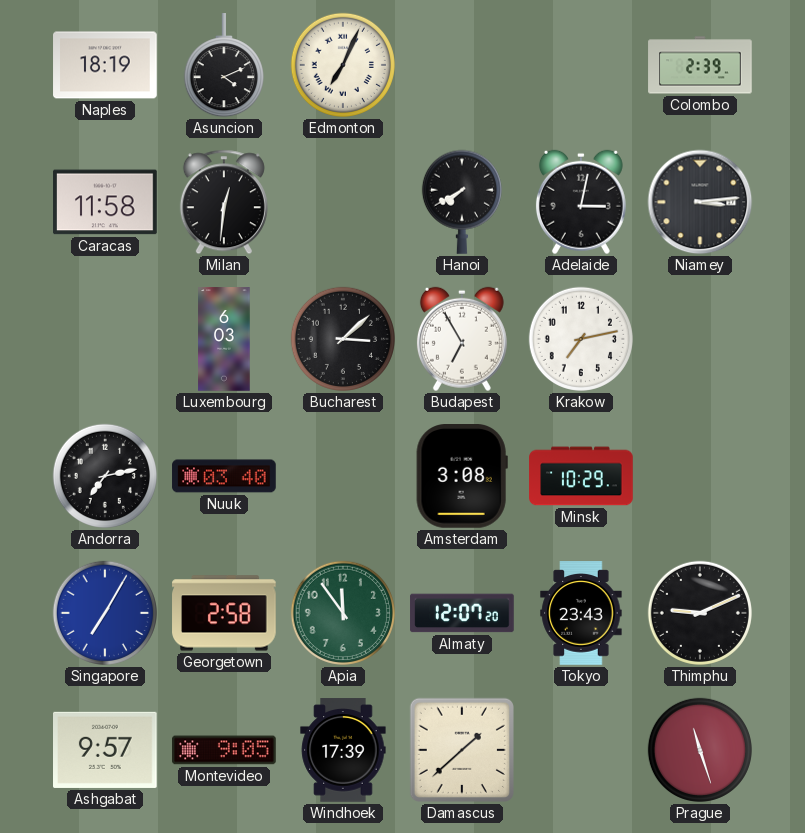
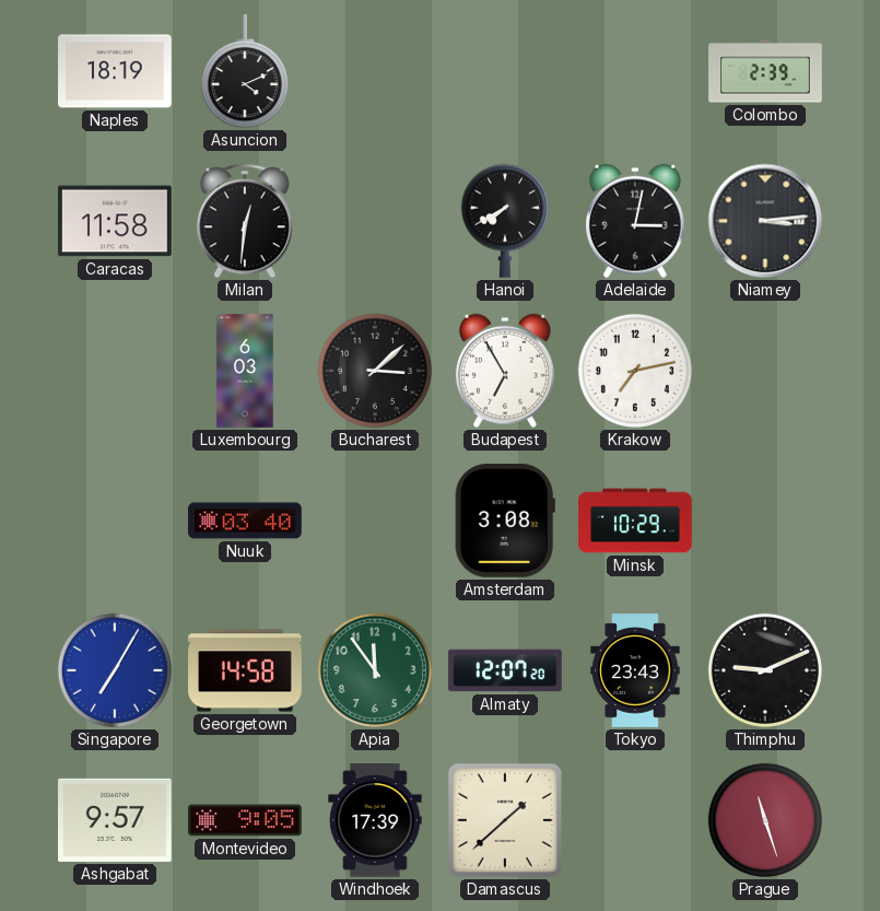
Edmonton: 7:04 -> none (343, 65)
Andorra: 7:13 -> none (105, 476)
Georgetown: 2:58 -> 14:58 (245, 670)
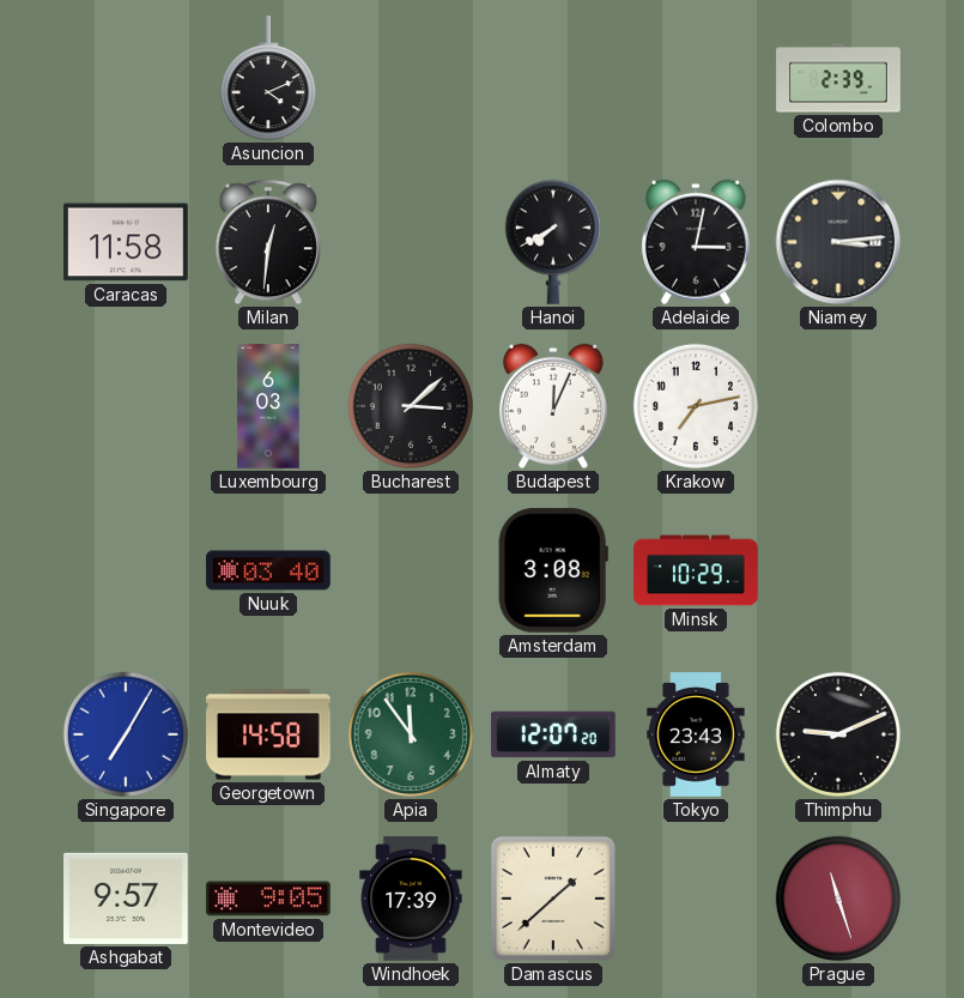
Naples: 18:19 -> none (115, 71)
Budapest: 6:55 -> 12:04 (553, 406)
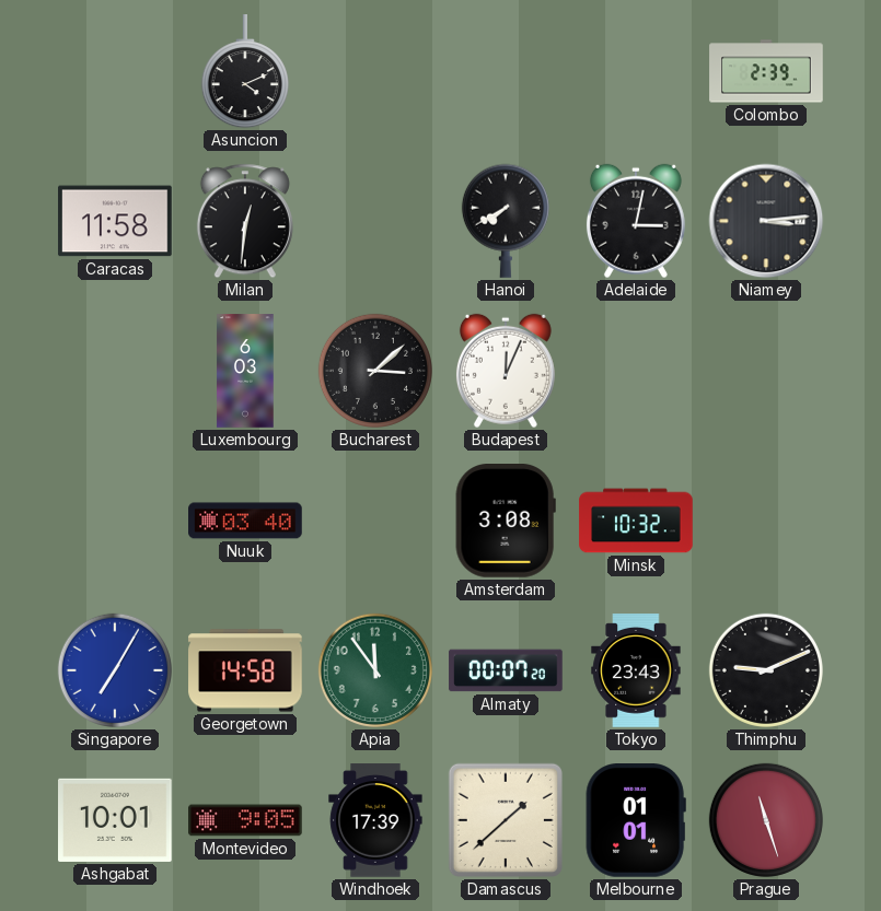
Krakow: 7:13 -> none (696, 406)
Minsk: 10:29 -> 10:32 (636, 521)
Almaty: 12:07 -> 00:07 (506, 670)
Ashgabat: 9:57 -> 10:01 (116, 820)
Melbourne: none -> 01:01 (636, 821)
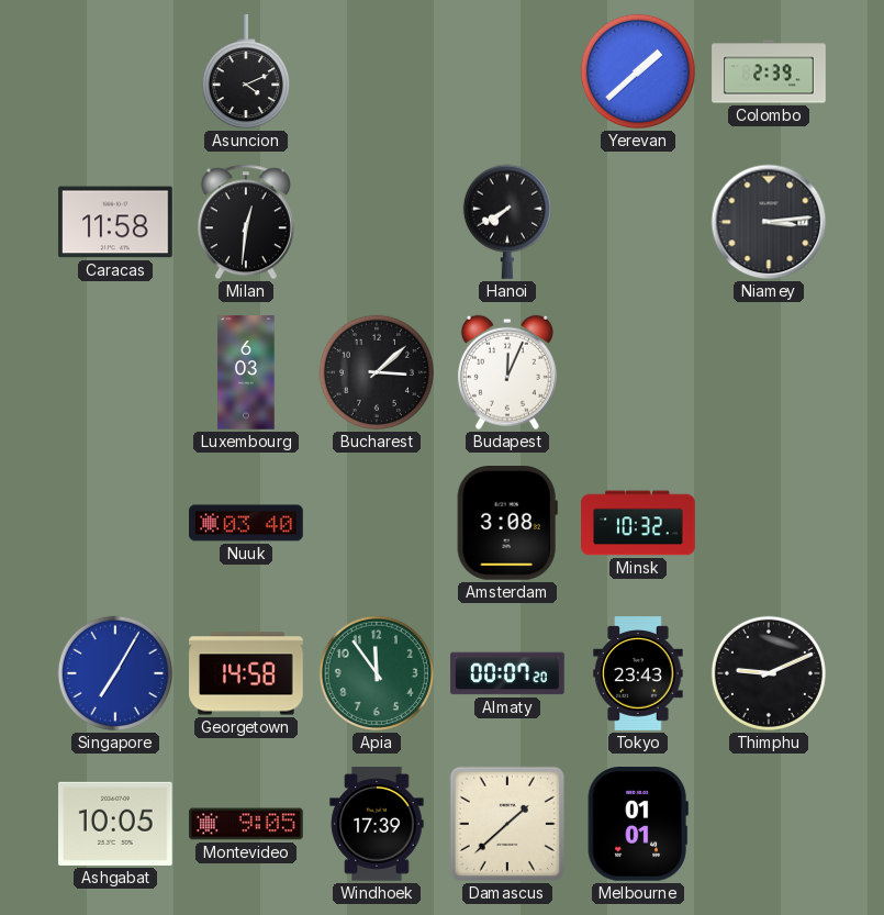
Yerevan: none -> 1:38 (638, 71)
Adelaide: 3:02 -> none (636, 221)
Ashgabat: 10:01 -> 10:05 (116, 824)
Prague: 11:27 -> none (766, 820)
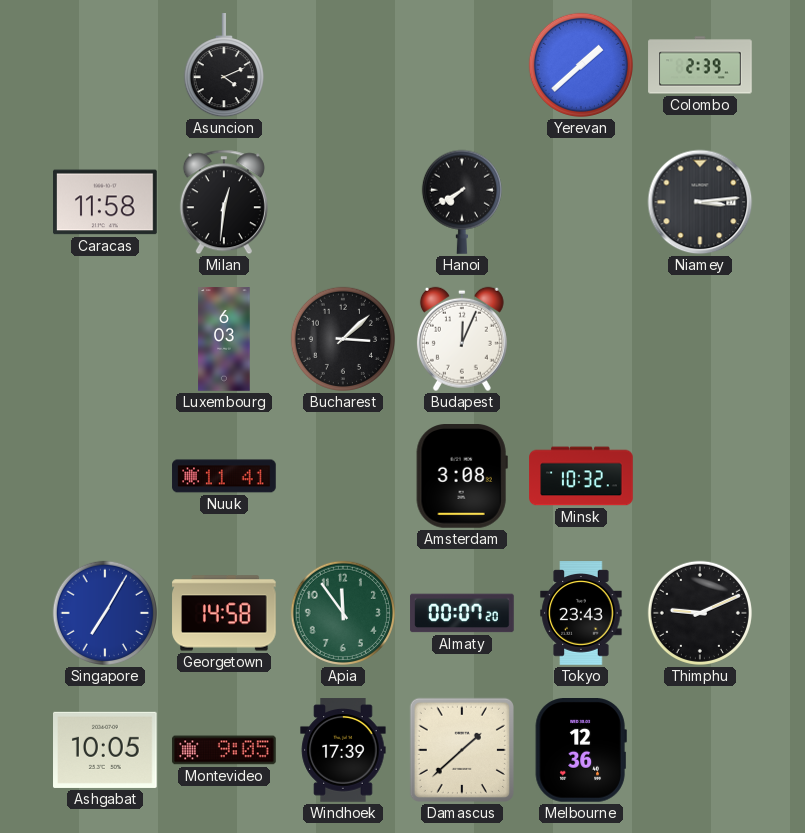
Nuuk: 03:40 -> 11:41 (224, 476)
Melbourne: 01:01 -> 12:36 (581, 751)
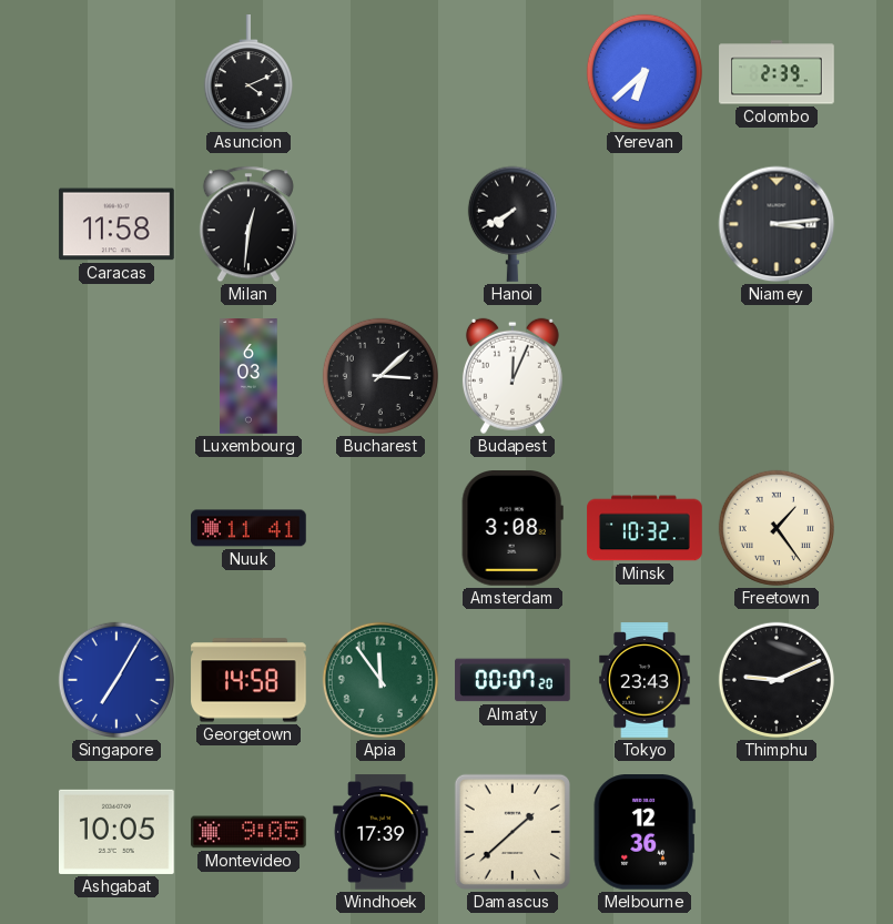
Yerevan: 1:38 -> 6:38 (645, 72)
Freetown: none -> 1:24 (777, 528)
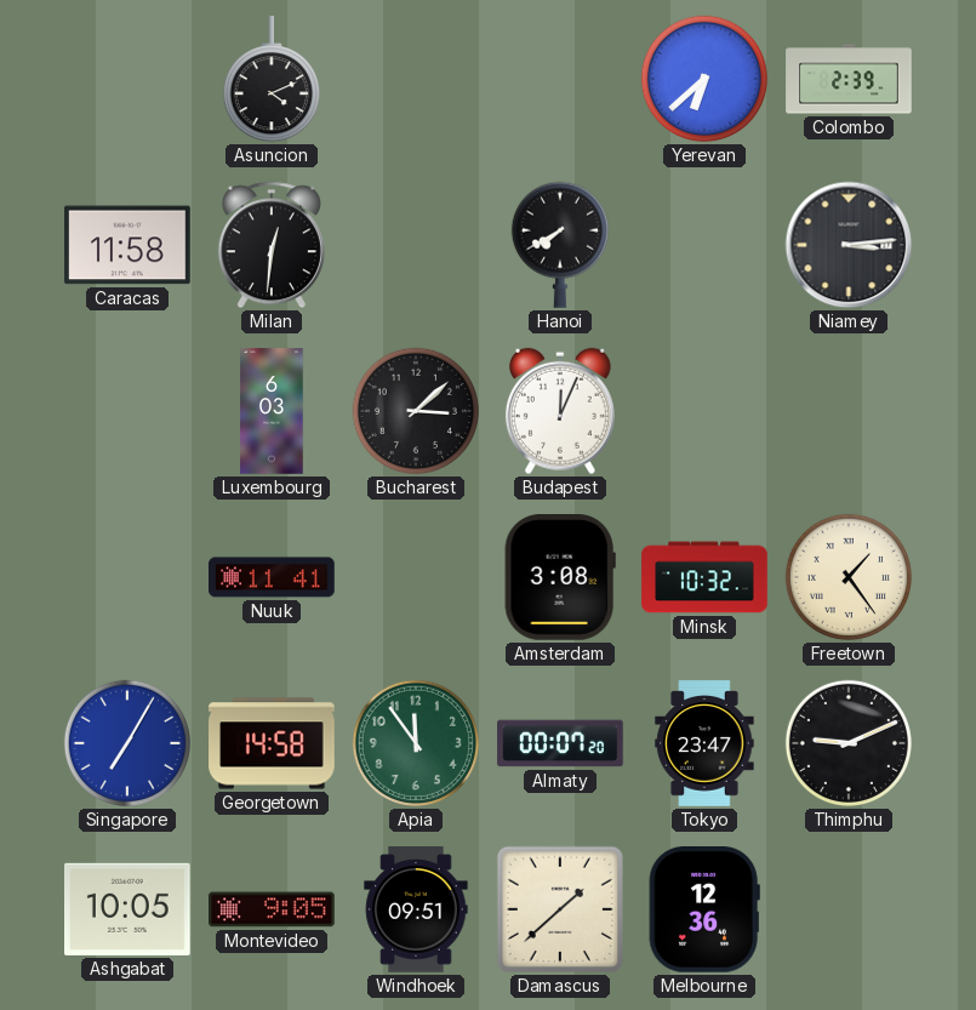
Tokyo: 23:43 -> 23:47 (704, 743)
Windhoek: 17:39 -> 09:51 (416, 909)
